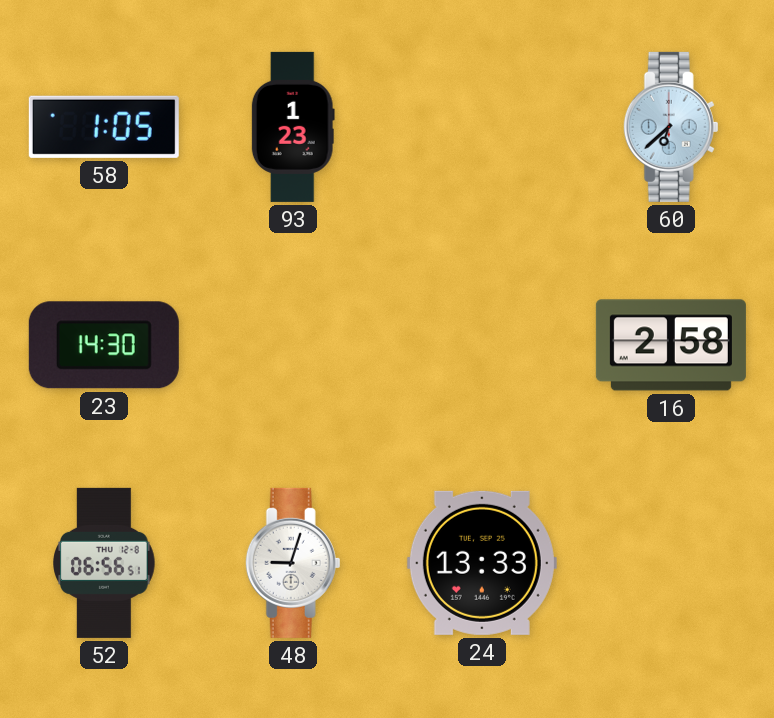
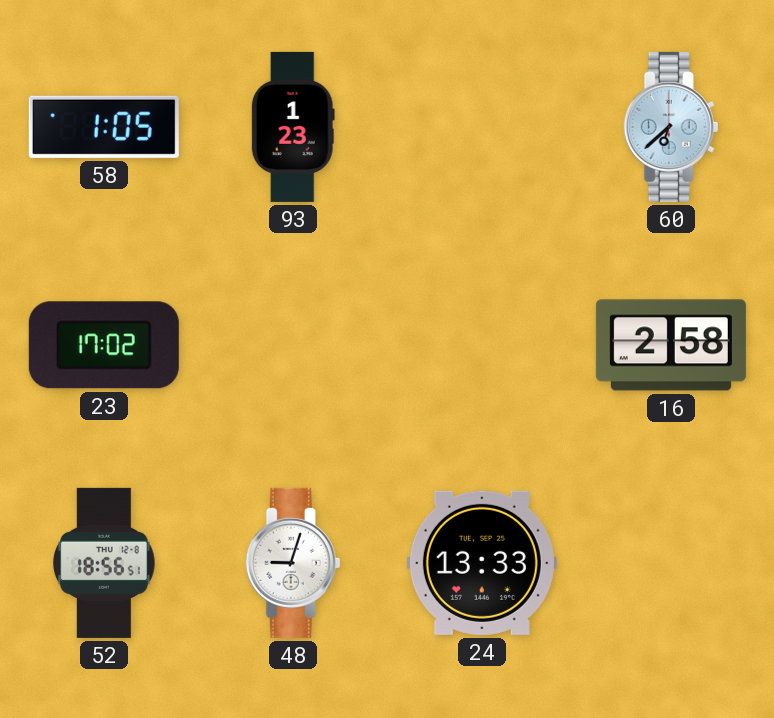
23: 14:30 -> 17:02 (104, 345)
52: 06:56 -> 18:56 (104, 563)
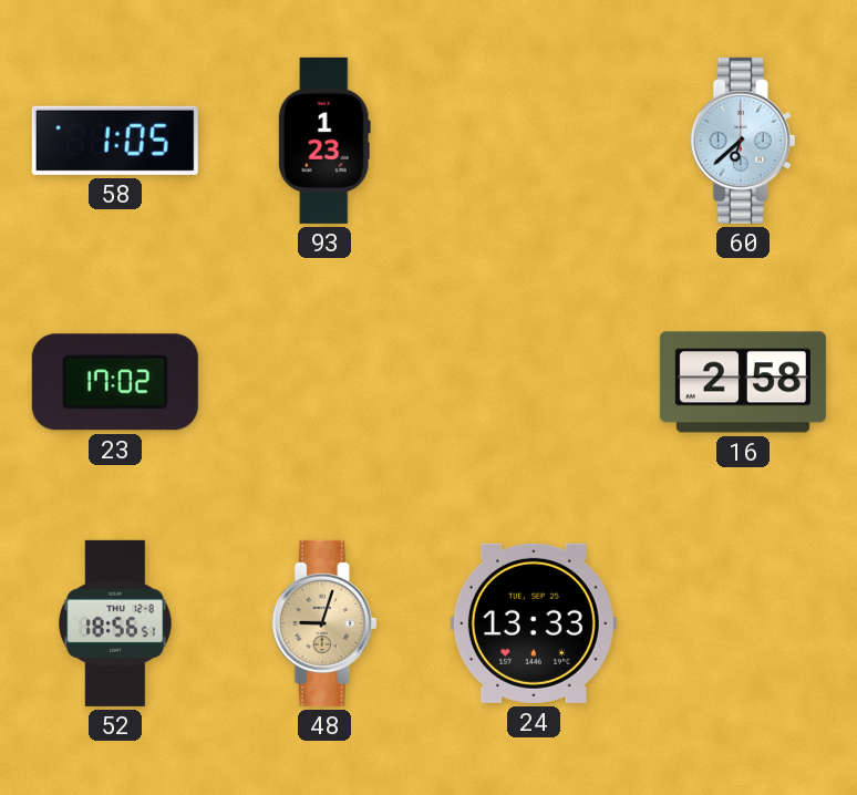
48 dial: white -> champagne (324, 623)
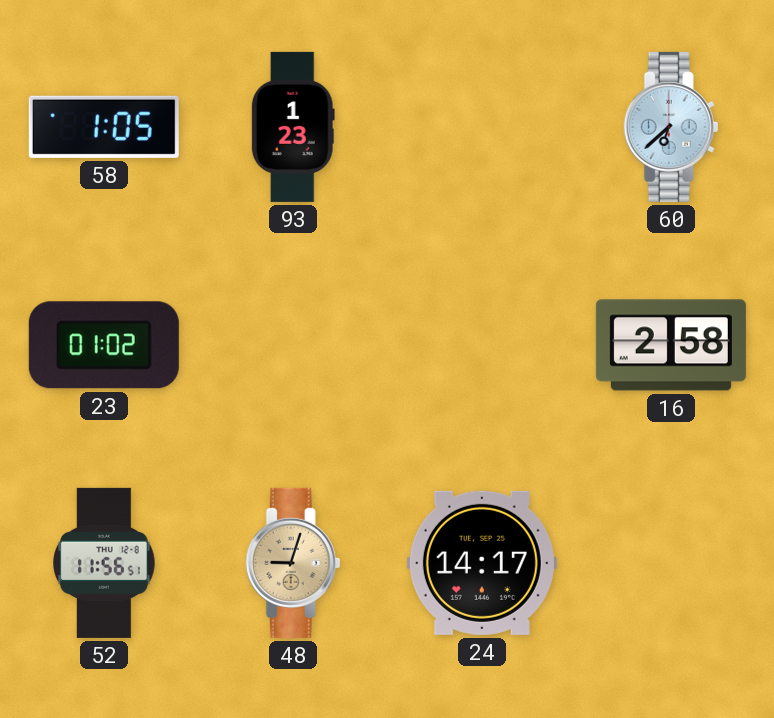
23: 17:02 -> 01:02 (104, 345)
52: 18:56 -> 11:56 (104, 563)
24: 13:33 -> 14:17 (482, 563)
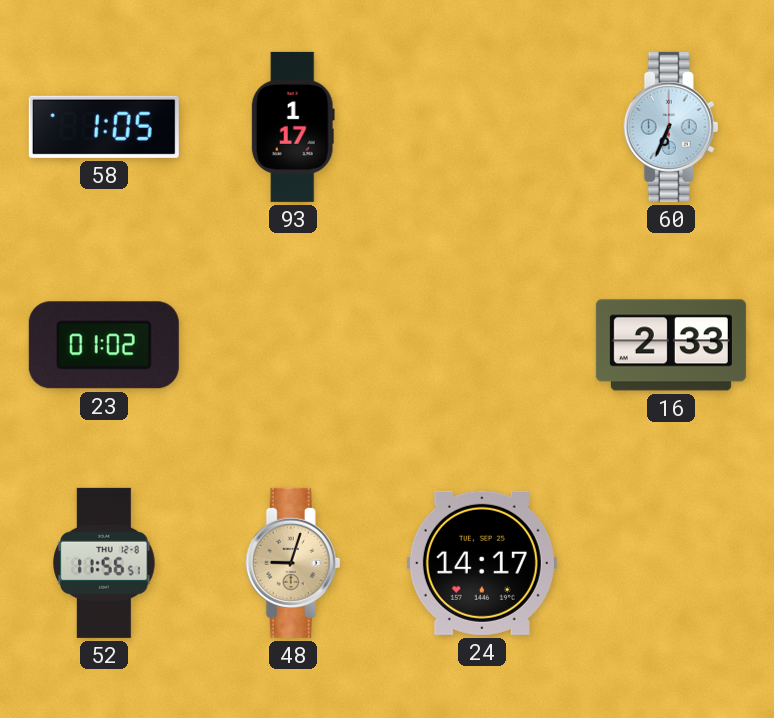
93: 1:23 -> 1:17 (293, 127)
60: 6:38 -> 6:34 (671, 127)
16: 2:58 -> 2:33 (671, 345)
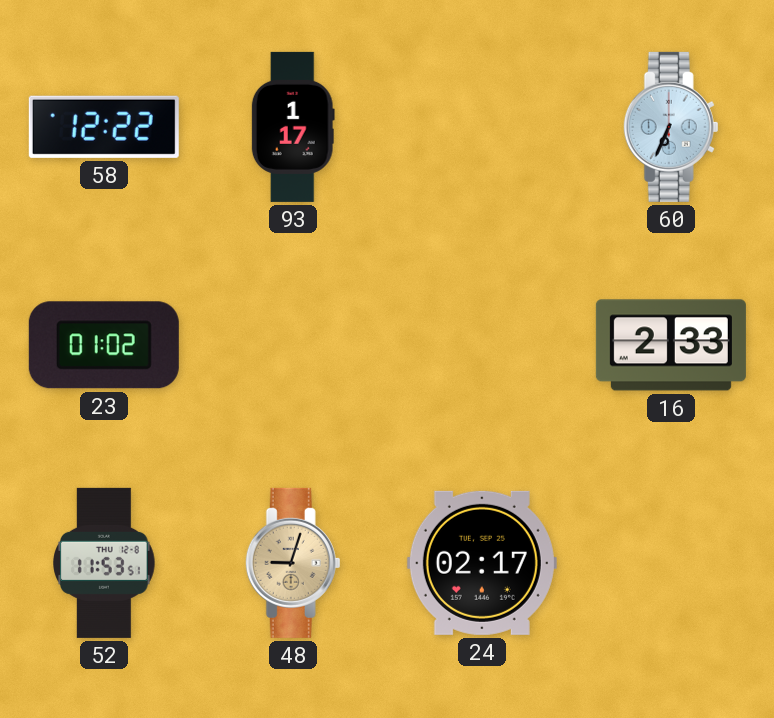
58: 1:05 -> 12:22 (104, 127)
52: 11:56 -> 11:53 (104, 563)
24: 14:17 -> 02:17 (482, 563)
